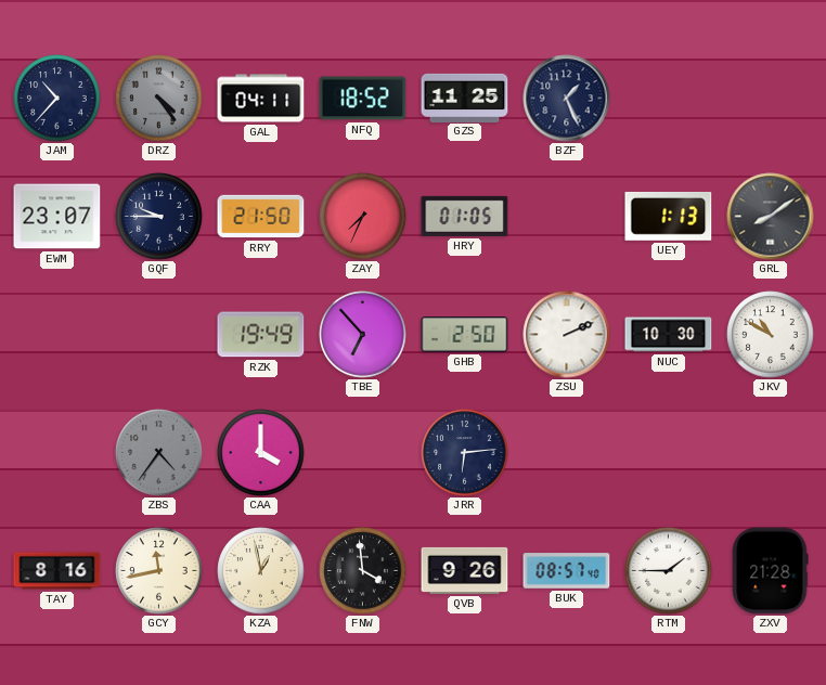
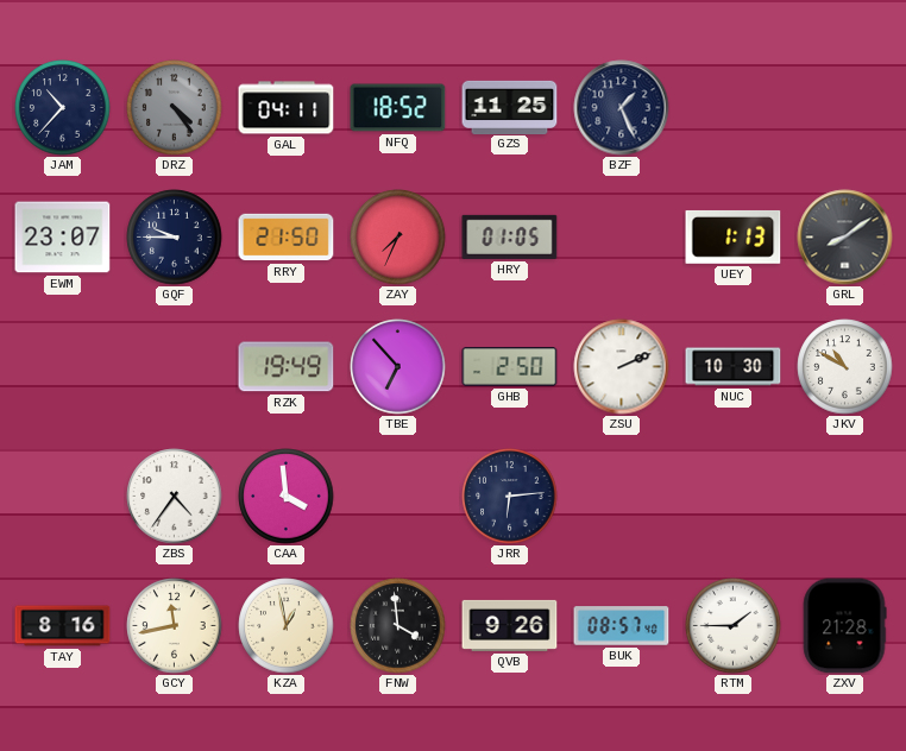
ZBS dial: grey -> white (175, 497)
CAA: 4:00 -> 3:59 (287, 497)
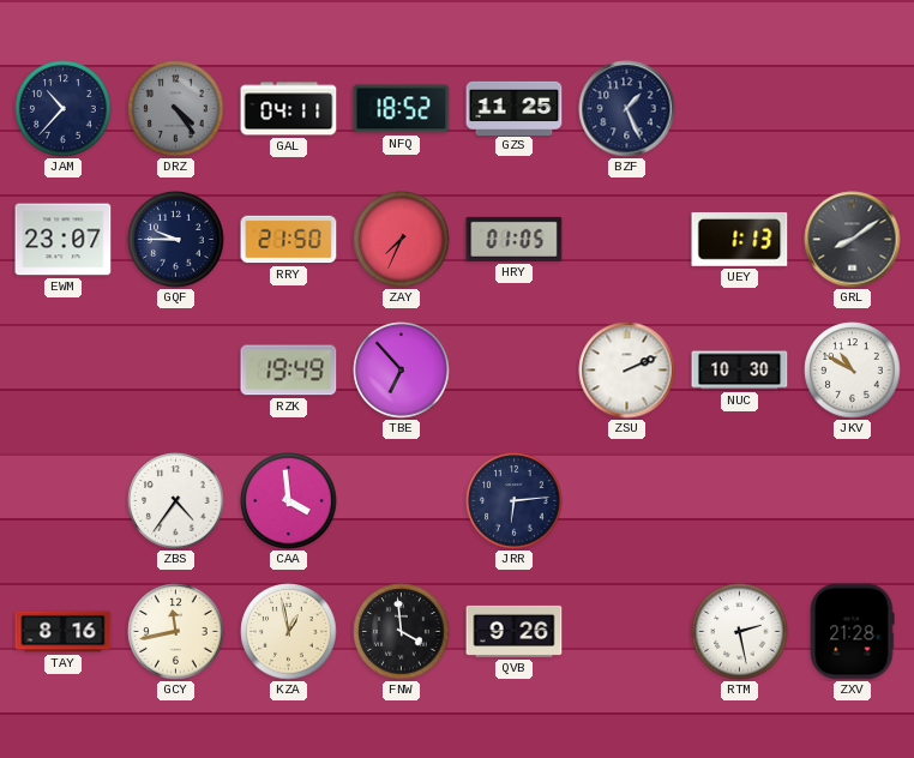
GHB: 2:50 -> none (510, 367)
BUK: 08:57 -> none (622, 626)
RTM: 1:45 -> 2:28 (740, 632)
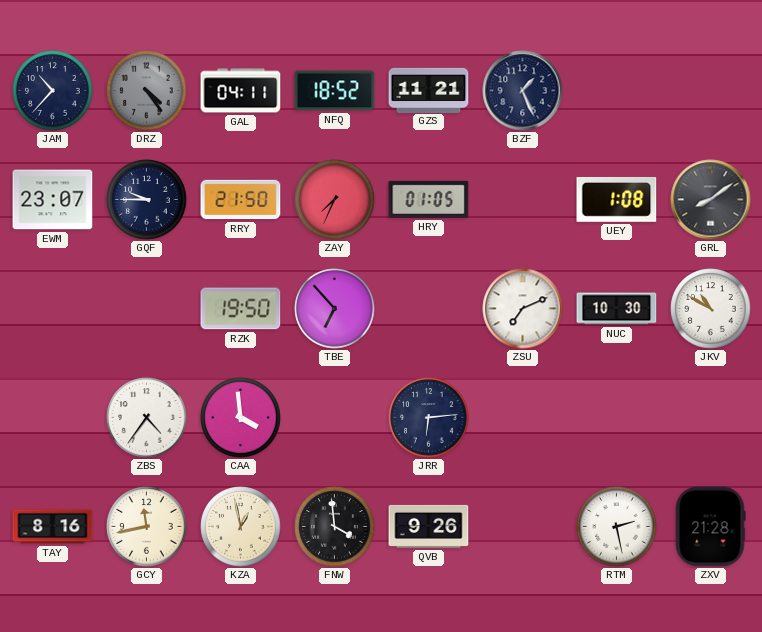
GZS: 11:25 -> 11:21 (429, 90)
UEY: 1:13 -> 1:08 (617, 199)
RZK: 19:49 -> 19:50 (241, 309)
ZSU: 2:11 -> 7:11 (523, 309)
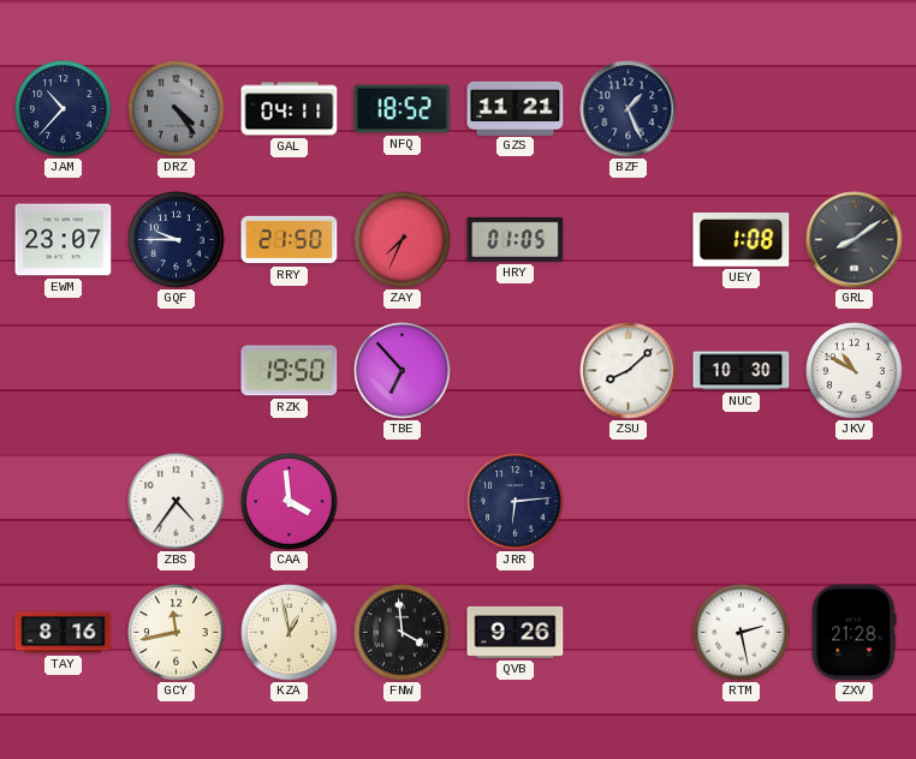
ZSU: 7:11 -> 8:08 (629, 371)
